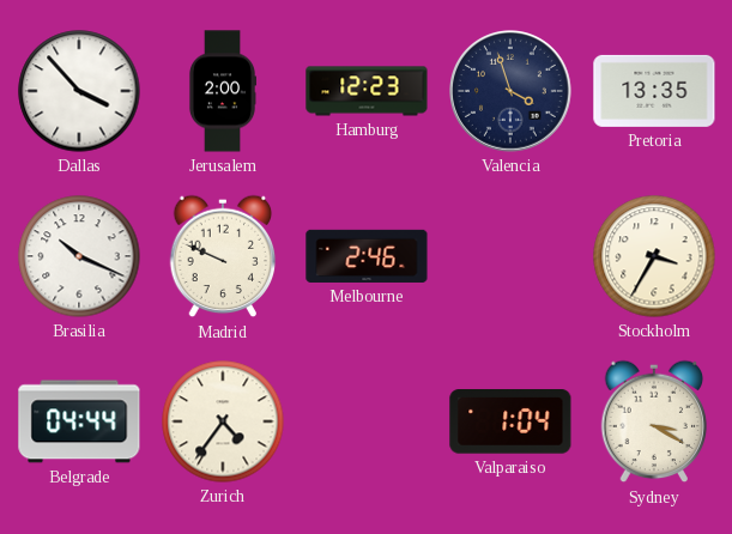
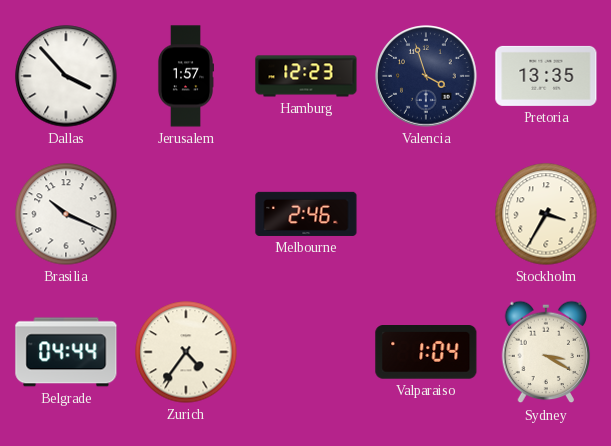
Jerusalem: 2:00 -> 1:57 (185, 76)
Madrid: 9:49 -> none (223, 256)
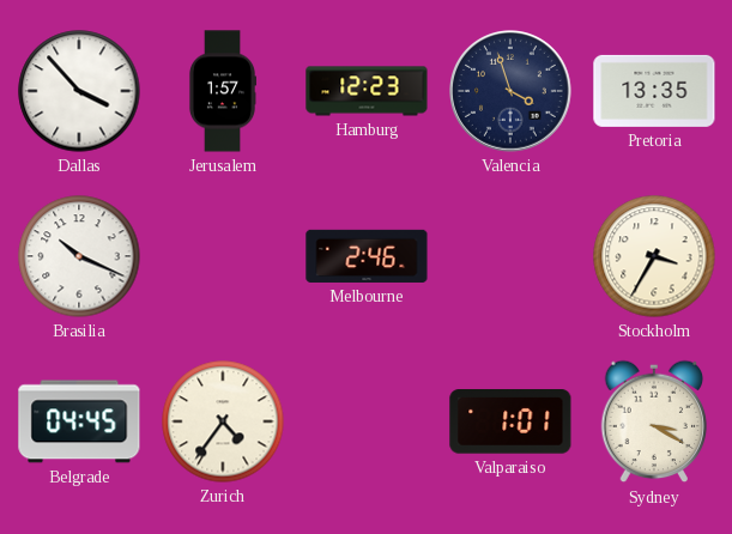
Belgrade: 04:44 -> 04:45 (79, 421)
Valparaiso: 1:04 -> 1:01 (510, 421)
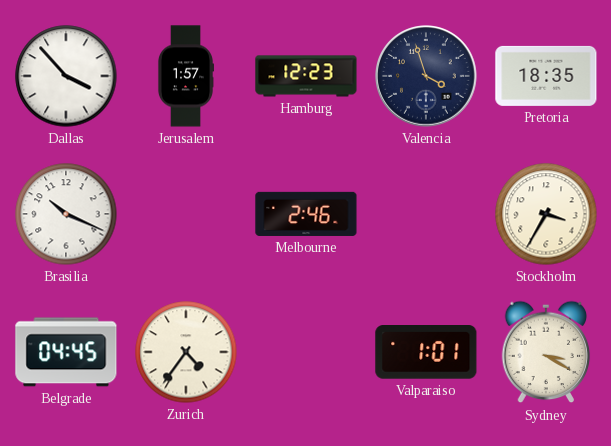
Pretoria: 13:35 -> 18:35 (546, 76)
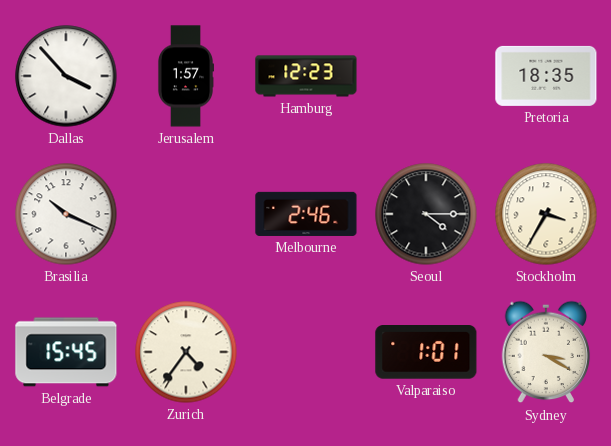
Valencia: 3:57 -> none (427, 77)
Seoul: none -> 4:15 (426, 214)
Belgrade: 04:45 -> 15:45 (66, 352)
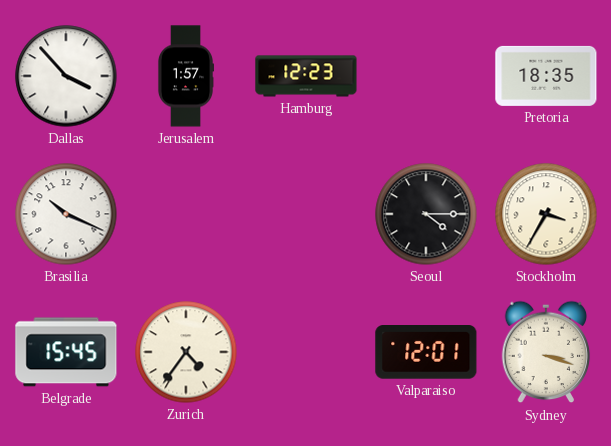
Melbourne: 2:46 -> none (306, 214)
Valparaiso: 1:01 -> 12:01 (426, 352)
Sydney: 3:20 -> 3:18 (546, 352)
